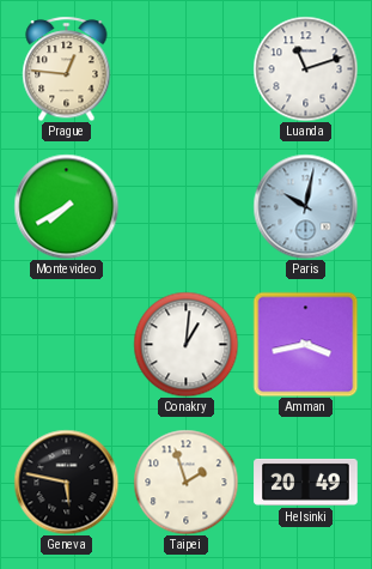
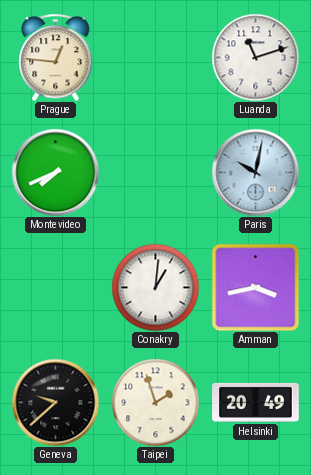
Montevideo: 7:40 -> 7:41 (55, 172)
Geneva: 5:47 -> 9:38 (55, 402)
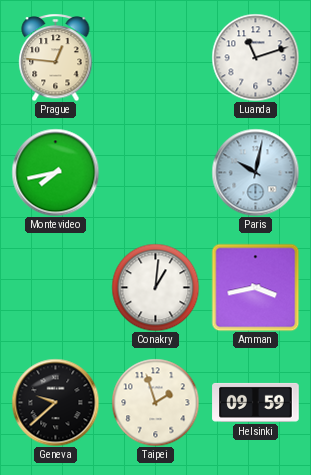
Montevideo: 7:41 -> 7:43 (55, 172)
Helsinki: 20:49 -> 09:59 (256, 402)
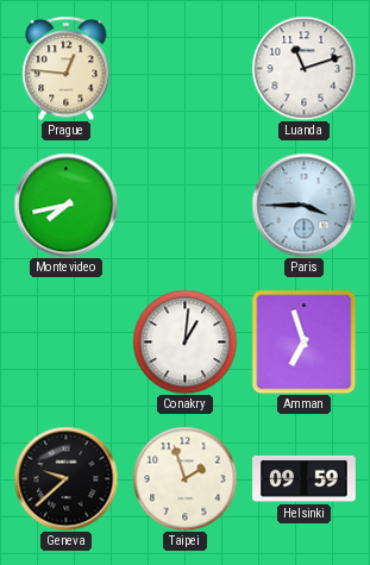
Paris: 10:02 -> 3:45 (303, 205)
Amman: 3:43 -> 6:57 (303, 341)
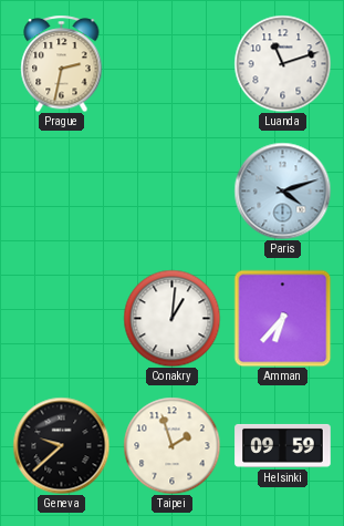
Prague: 12:46 -> 2:32 (62, 63)
Montevideo: 7:43 -> none (65, 205)
Paris: 3:45 -> 4:12 (282, 190)
Amman: 6:57 -> 6:37 (282, 318)
